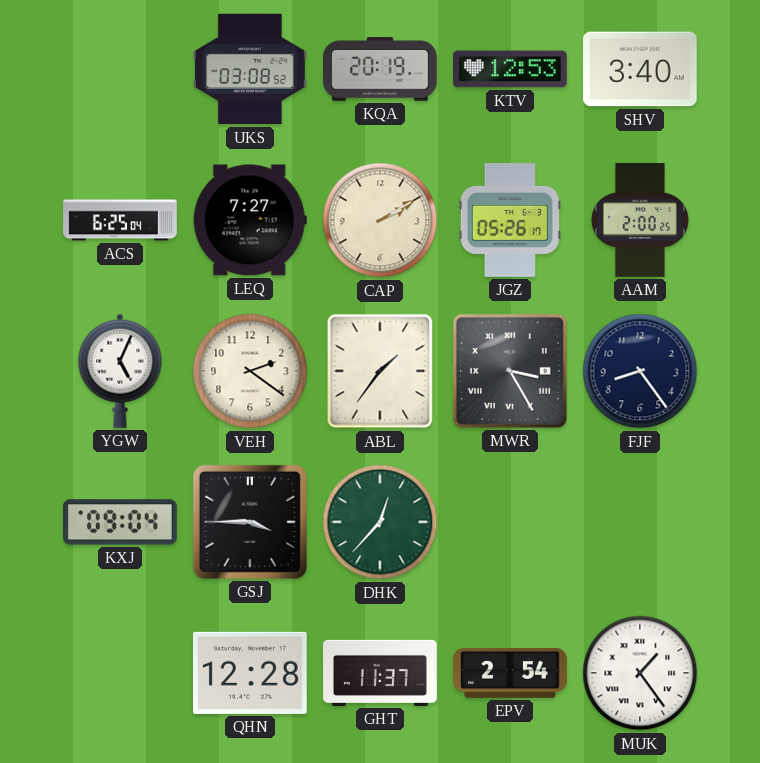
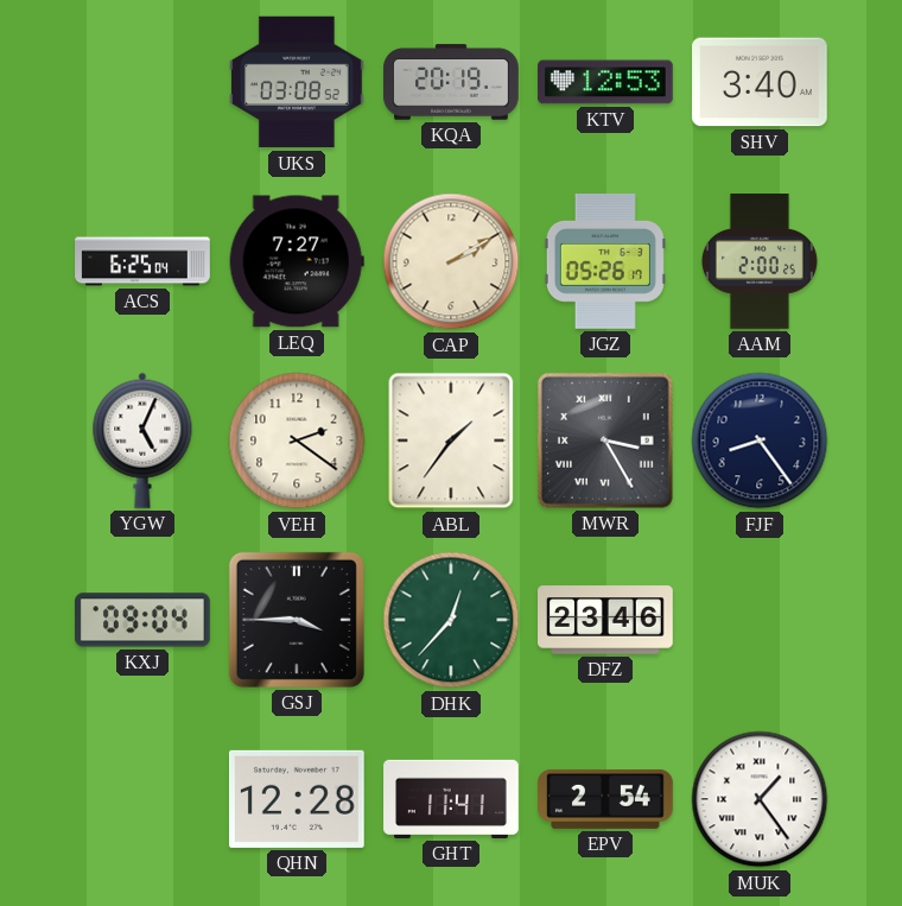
DFZ: none -> 23:46 (605, 620)
GHT: 11:37 -> 11:41 (451, 799)
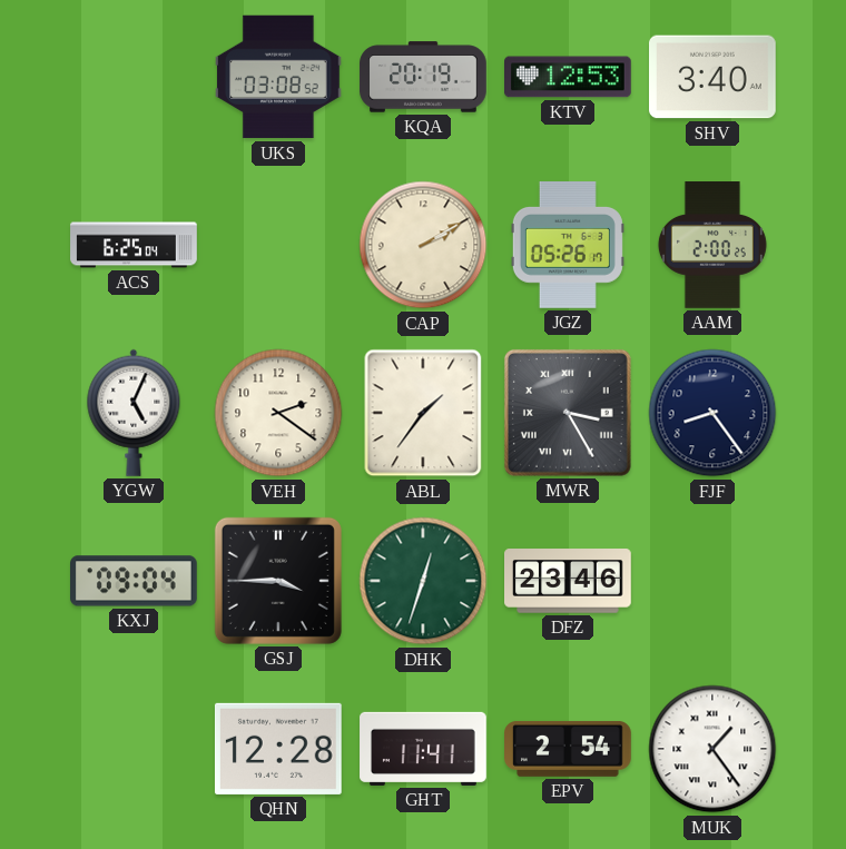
LEQ: 7:27 -> none (297, 261)
DHK: 12:37 -> 12:33 (423, 581)
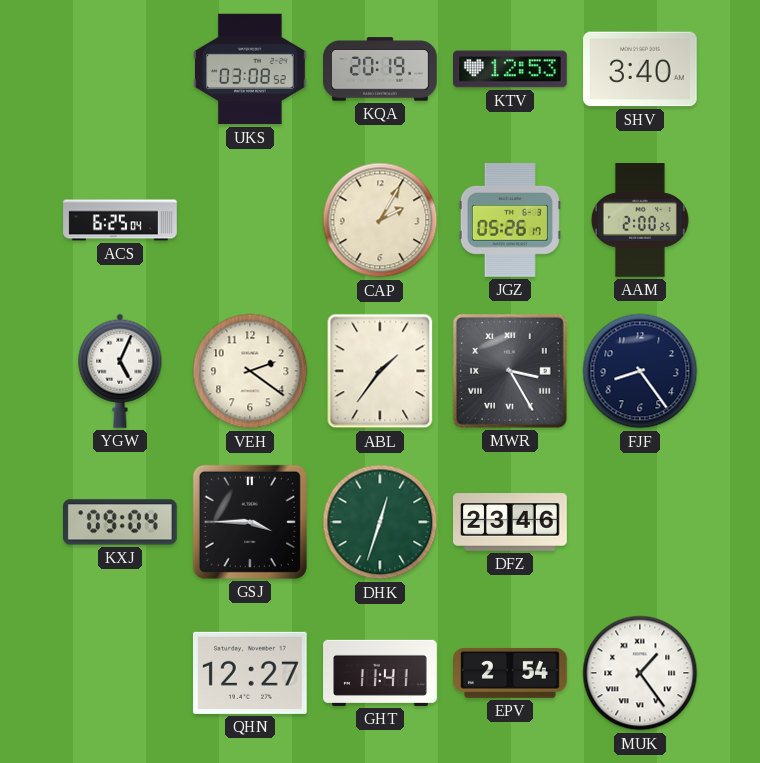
CAP: 2:10 -> 2:05 (380, 220)
QHN: 12:28 -> 12:27 (250, 673)
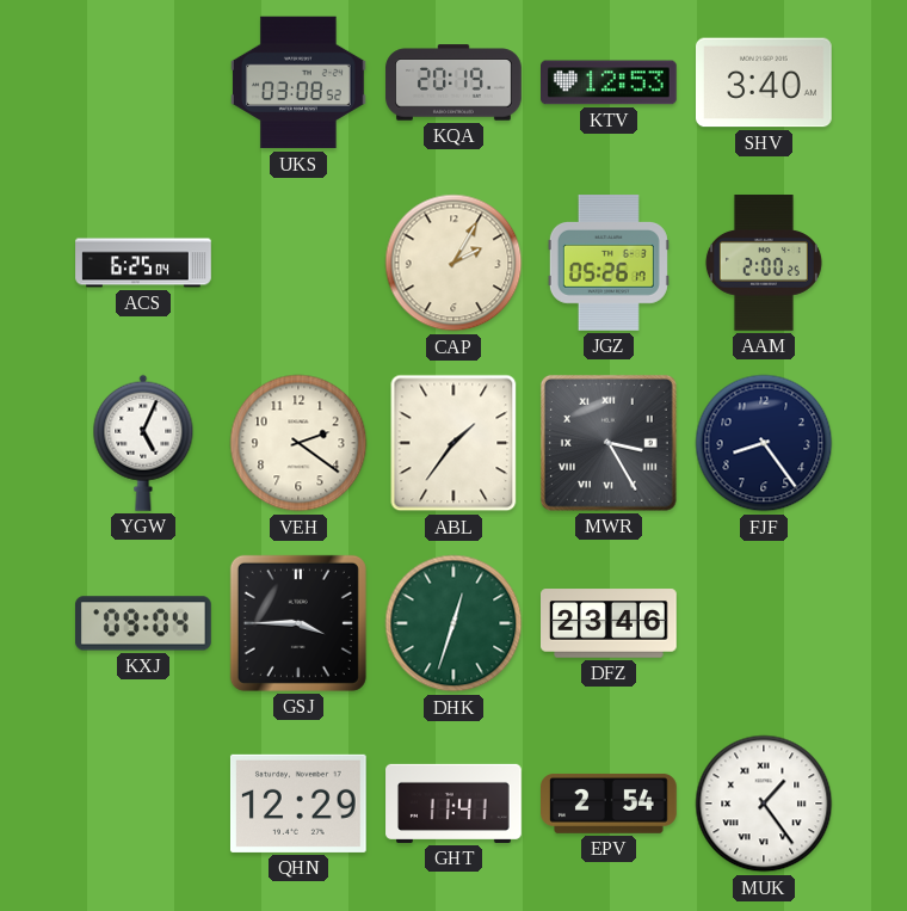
QHN: 12:27 -> 12:29 (298, 804)
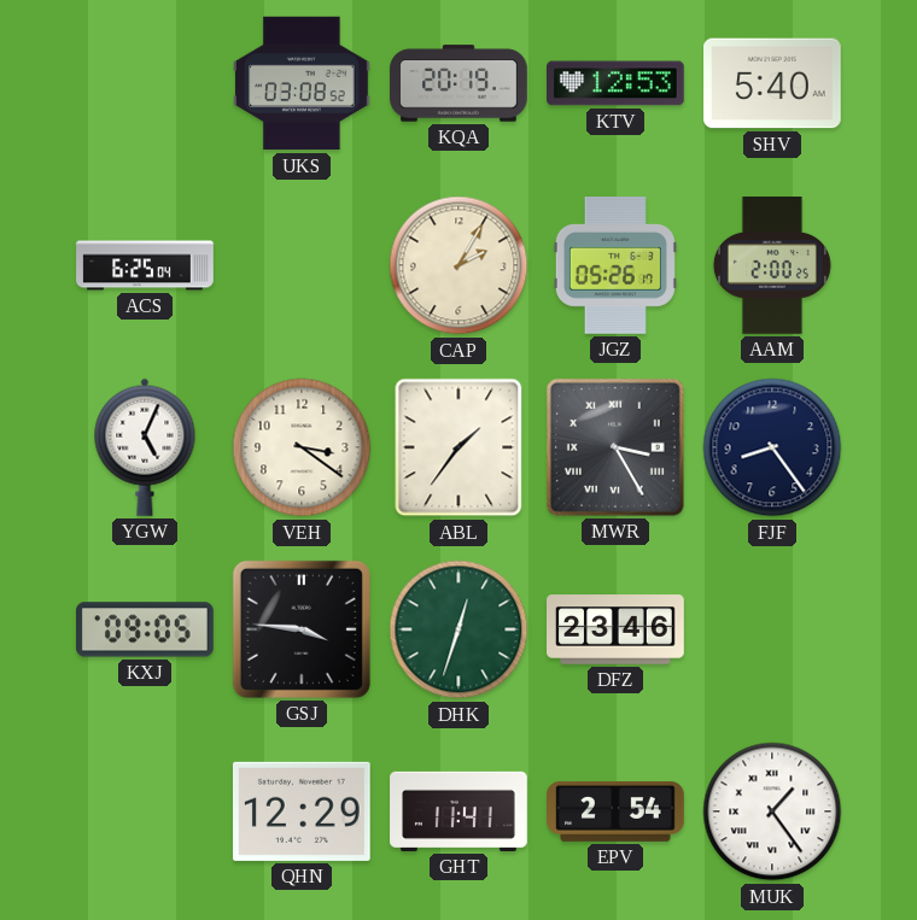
SHV: 3:40 -> 5:40 (773, 83)
VEH: 2:21 -> 3:21 (302, 447)
KXJ: 09:04 -> 09:05 (146, 629)
GSJ: 3:45 -> 3:46 (302, 629)
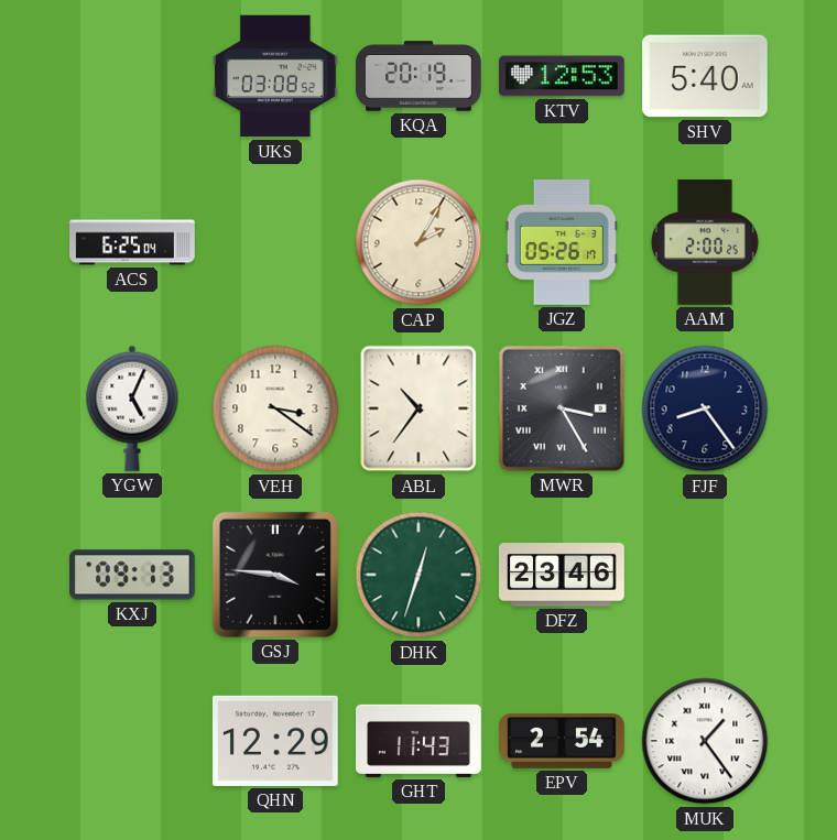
ABL: 1:36 -> 10:36 (418, 408)
KXJ: 09:05 -> 09:13 (133, 575)
GHT: 11:41 -> 11:43 (418, 741)
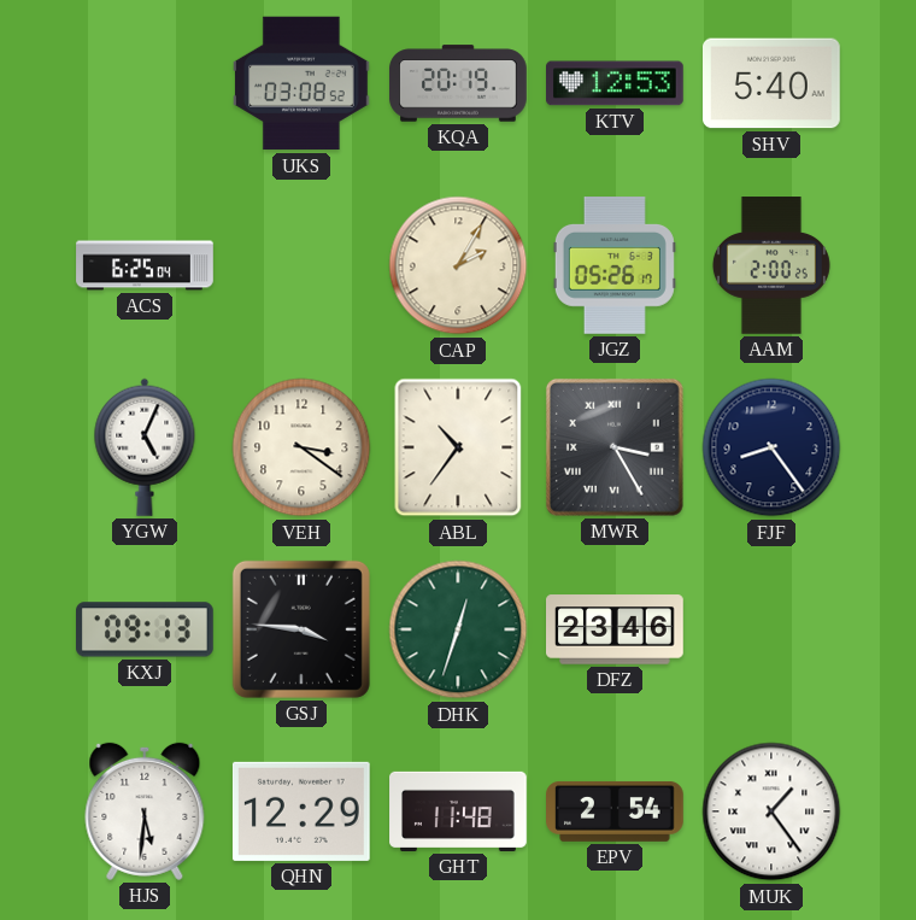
HJS: none -> 5:31 (145, 811)
GHT: 11:43 -> 11:48 (458, 811)
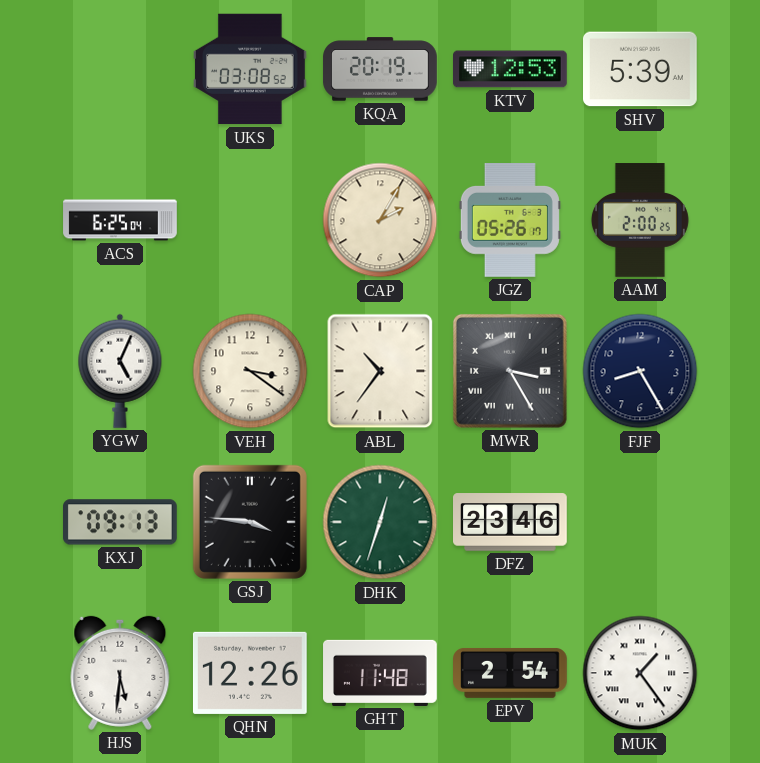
SHV: 5:40 -> 5:39 (641, 69)
FJF: 8:24 -> 8:25 (640, 371)
QHN: 12:29 -> 12:26 (250, 673)
